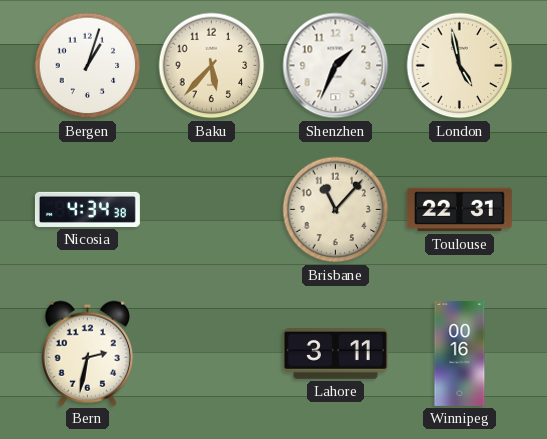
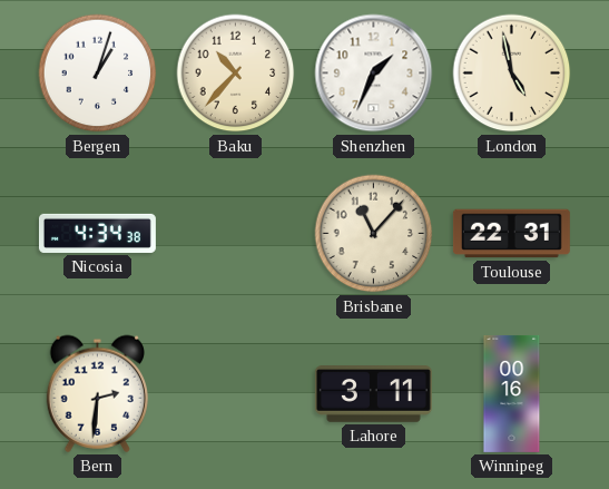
Baku: 5:37 -> 10:37 (236, 74)
Bern: 2:32 -> 2:31 (97, 393)
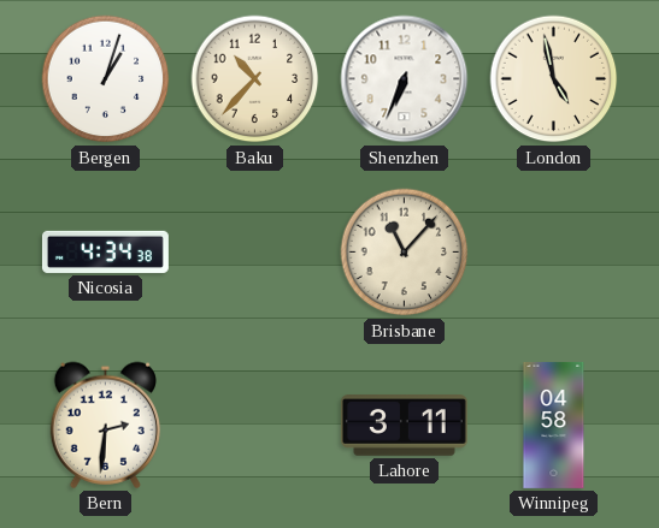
Shenzhen: 1:34 -> 6:34 (405, 79)
Toulouse: 22:31 -> none (511, 234)
Winnipeg: 00:16 -> 04:58 (554, 425)
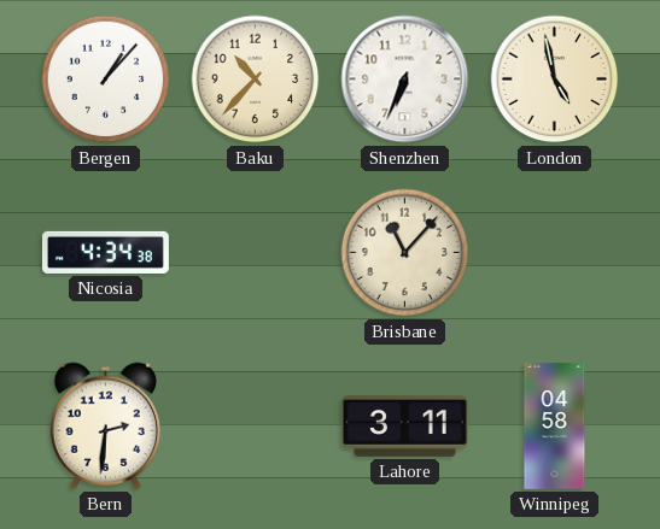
Bergen: 1:03 -> 1:07 (106, 80)
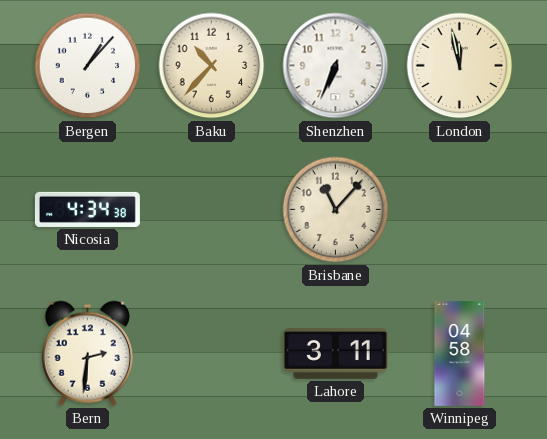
London: 4:58 -> 11:58 (460, 66)
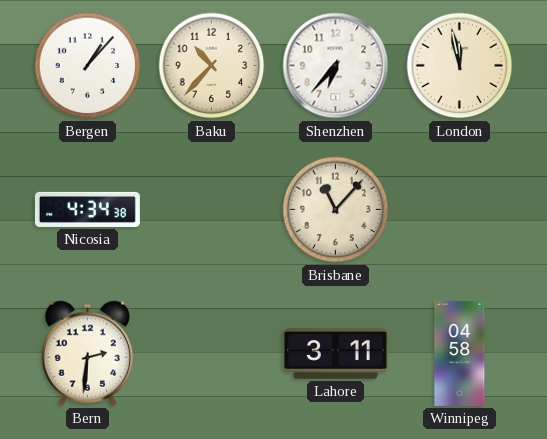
Shenzhen: 6:34 -> 6:37 (336, 66)
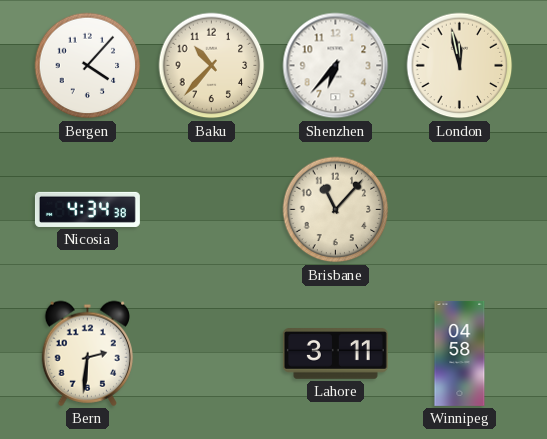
Bergen: 1:07 -> 4:07 (88, 66)
